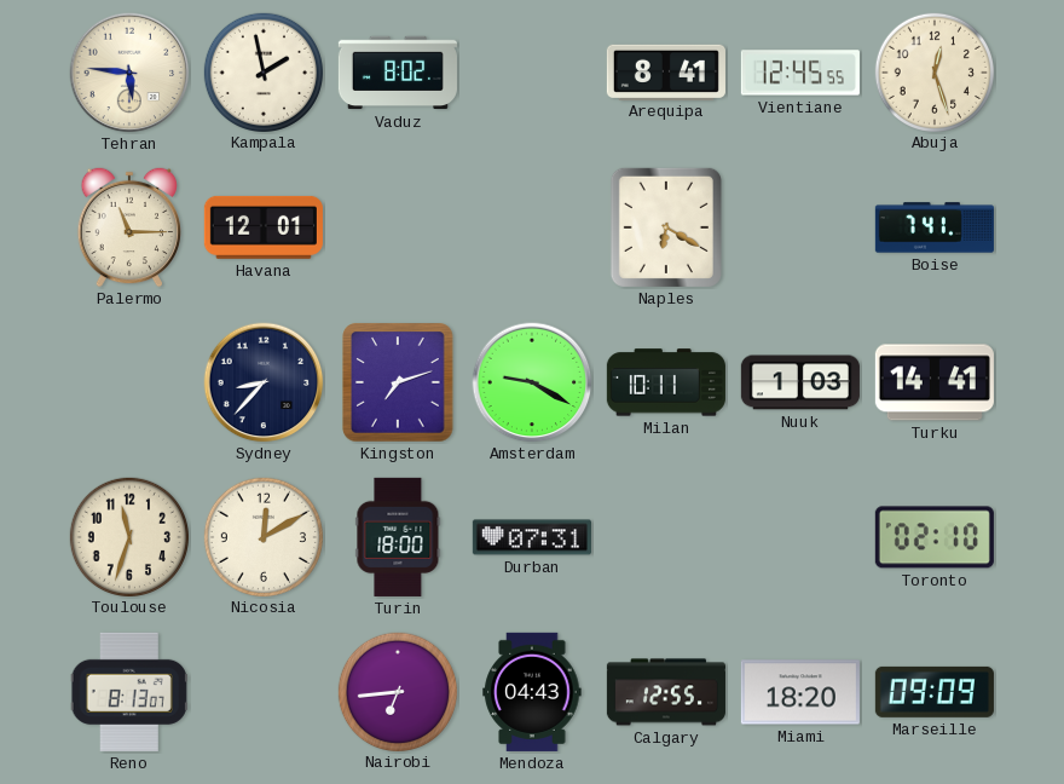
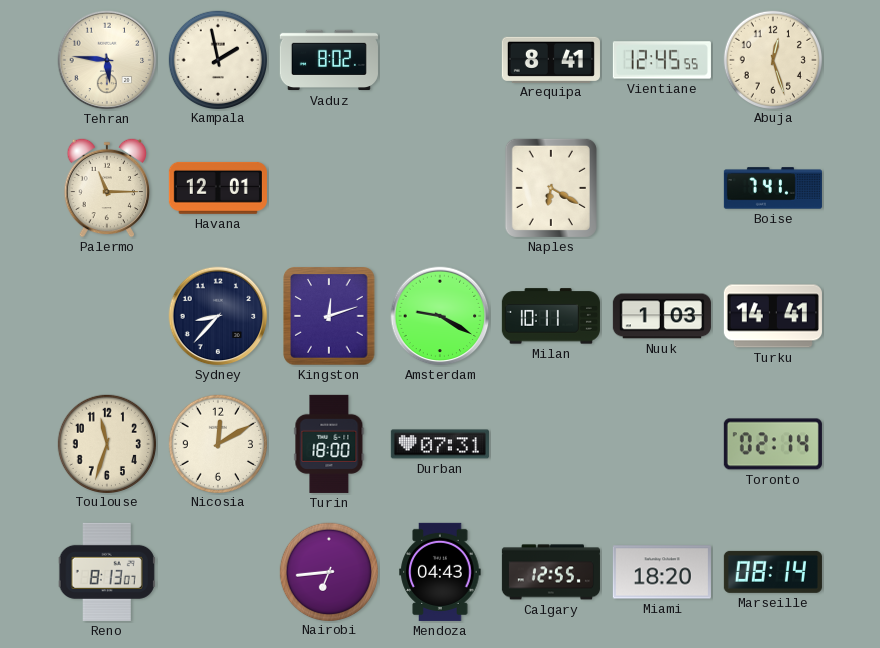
Kingston: 7:12 -> 12:12 (329, 316)
Toronto: 02:10 -> 02:14 (773, 444)
Marseille: 09:09 -> 08:14 (773, 572)
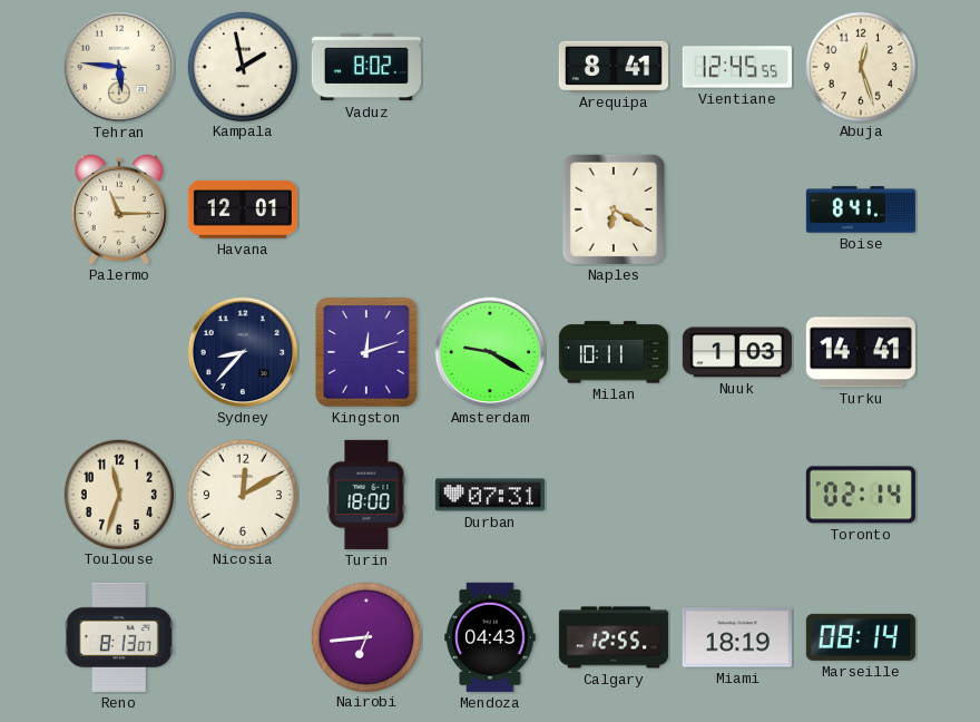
Boise: 7:41 -> 8:41 (861, 209)
Miami: 18:20 -> 18:19 (737, 637)
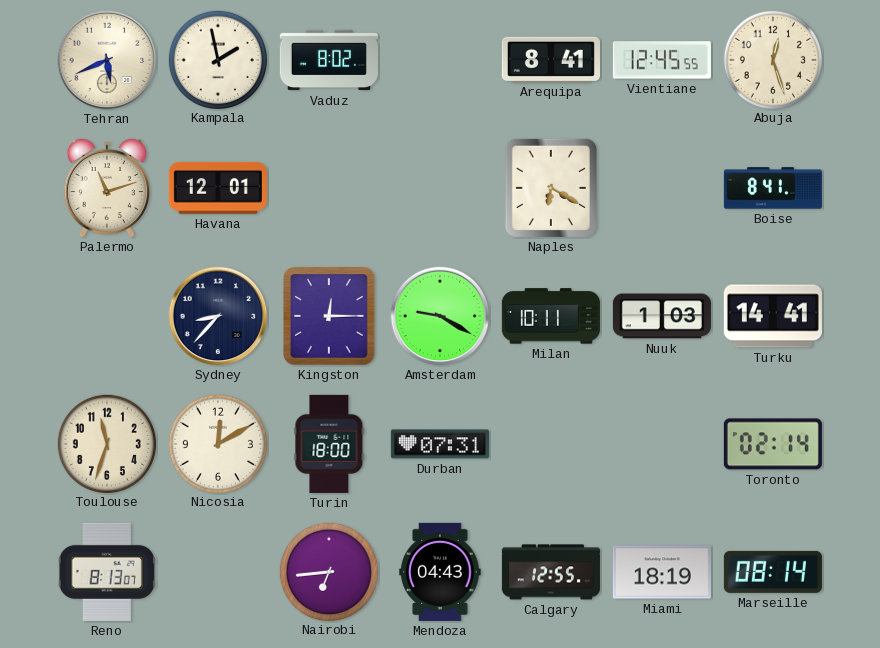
Tehran: 5:46 -> 5:41 (107, 60)
Palermo: 11:15 -> 11:12 (107, 188)
Kingston: 12:12 -> 12:15 (329, 316)
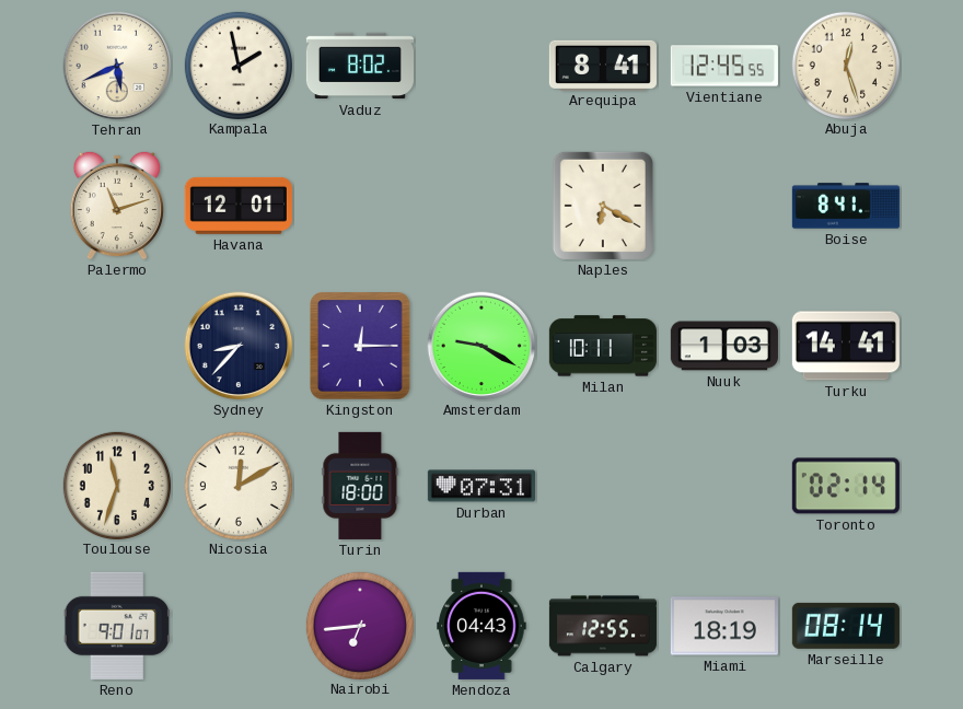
Reno: 8:13 -> 9:01 (117, 626)
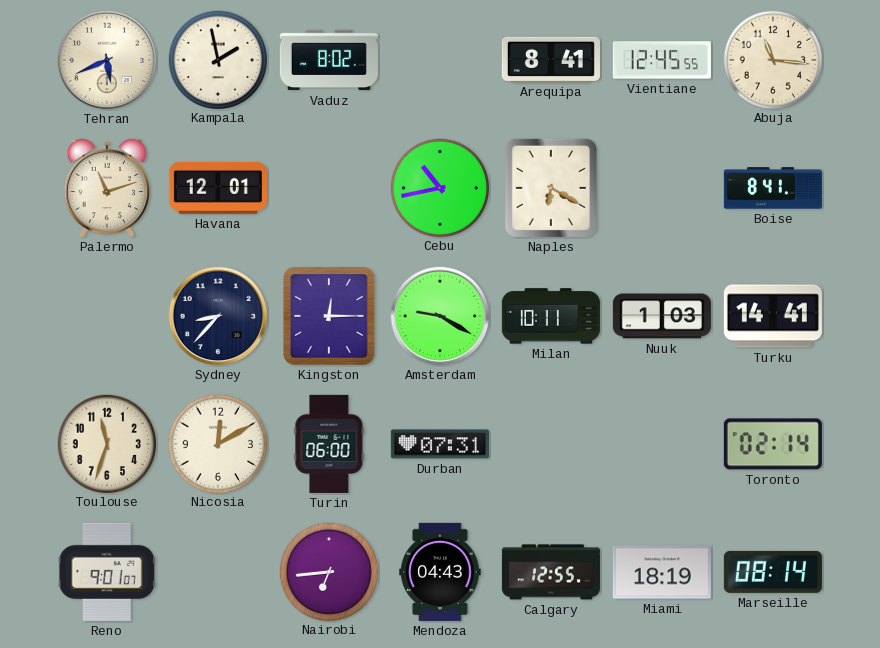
Abuja: 12:27 -> 11:16 (772, 59)
Cebu: none -> 10:43 (439, 187)
Turin: 18:00 -> 06:00 (329, 444)
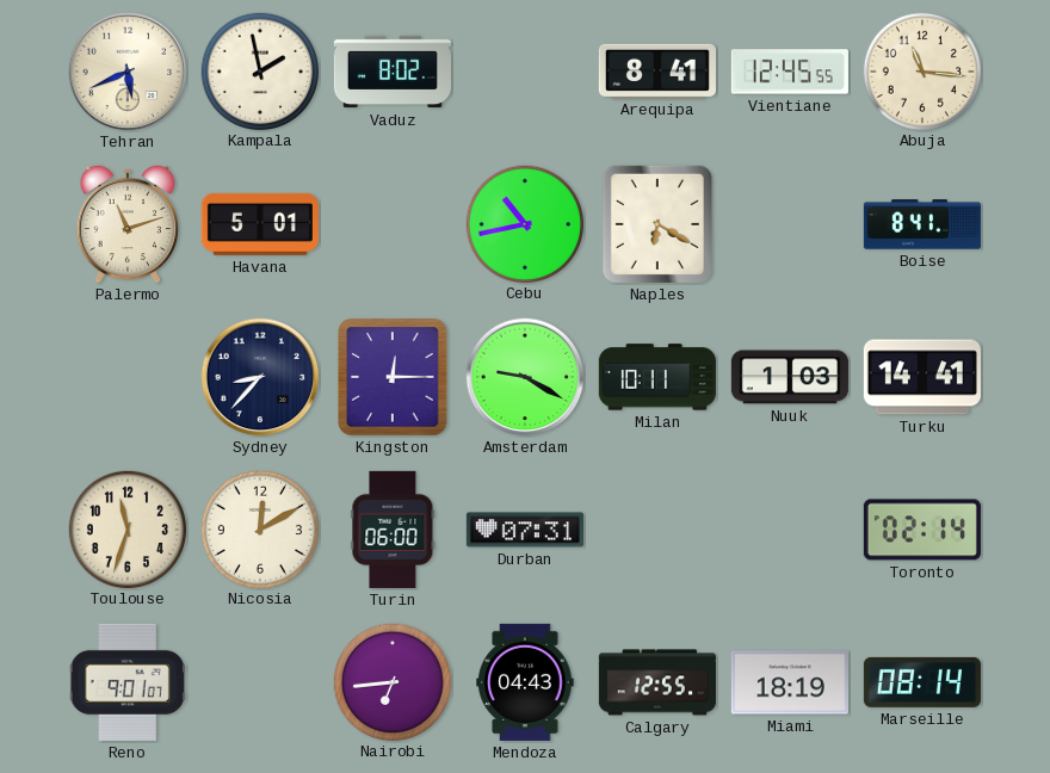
Havana: 12:01 -> 5:01 (260, 224)
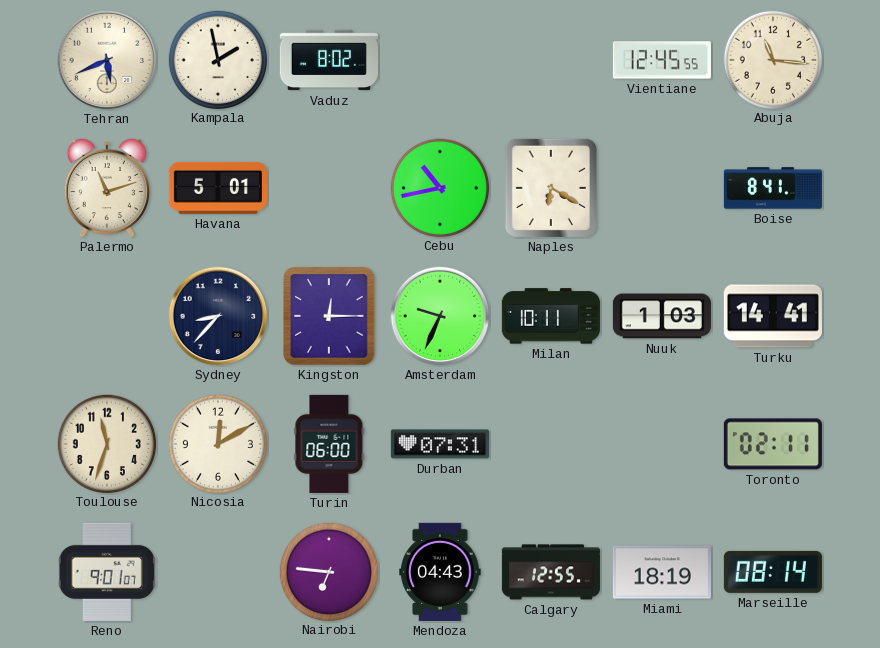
Arequipa: 8:41 -> none (657, 70)
Amsterdam: 9:20 -> 9:34 (440, 316)
Toronto: 02:14 -> 02:11 (773, 444)
Nairobi: 6:44 -> 6:46 (328, 571)
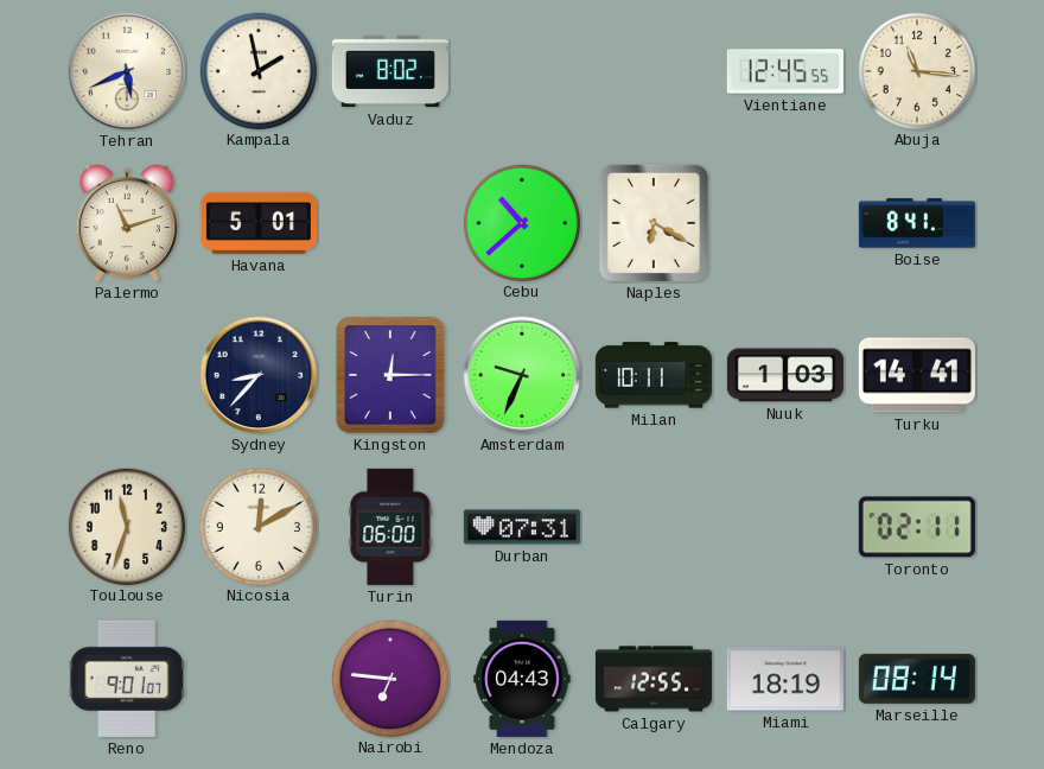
Cebu: 10:43 -> 10:38 (521, 222)
